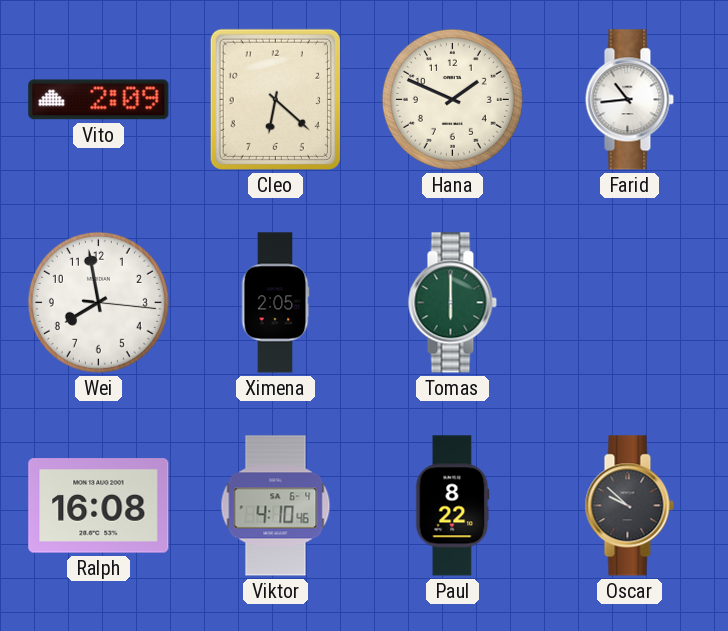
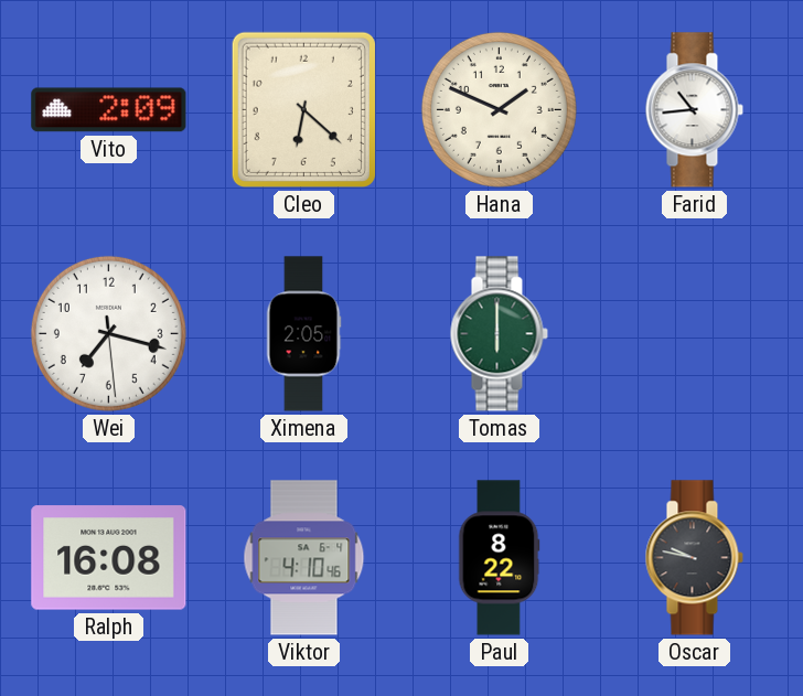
Wei: 7:58 -> 7:17 (108, 333)
Oscar: 9:52 -> 9:47 (694, 558)
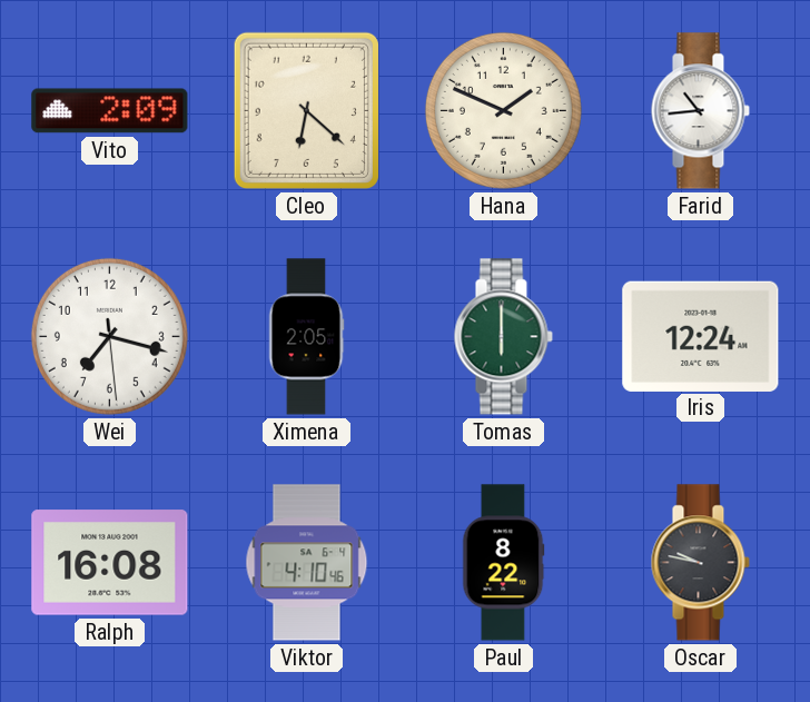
Iris: none -> 12:24 (701, 336)
